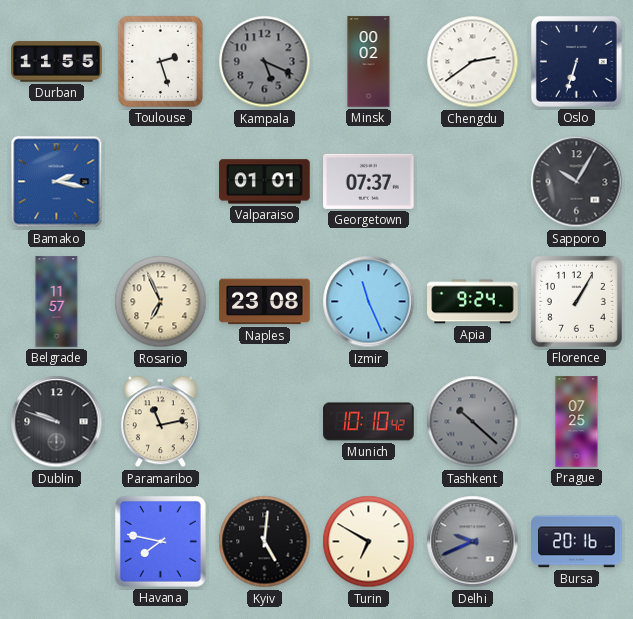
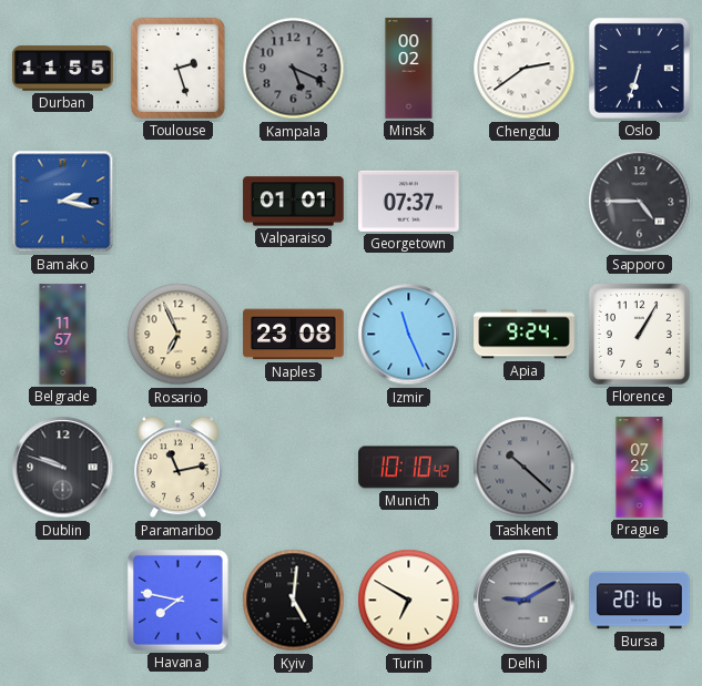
Sapporo: 10:05 -> 4:45 (640, 202)
Delhi: 9:41 -> 9:10 (525, 601)
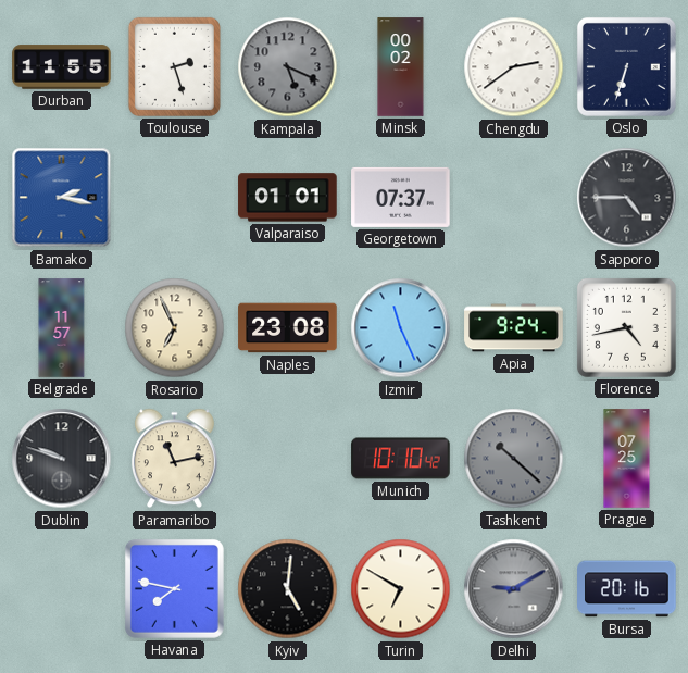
Florence: 1:05 -> 4:43 (626, 327)
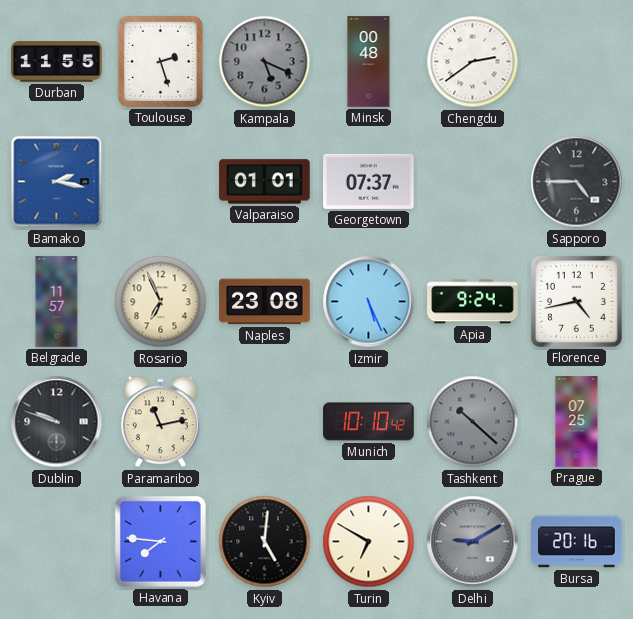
Minsk: 00:02 -> 00:48 (369, 62)
Oslo: 6:33 -> none (626, 66)
Izmir: 11:26 -> 5:26 (369, 302)
Havana: 7:47 -> 7:46 (160, 541)
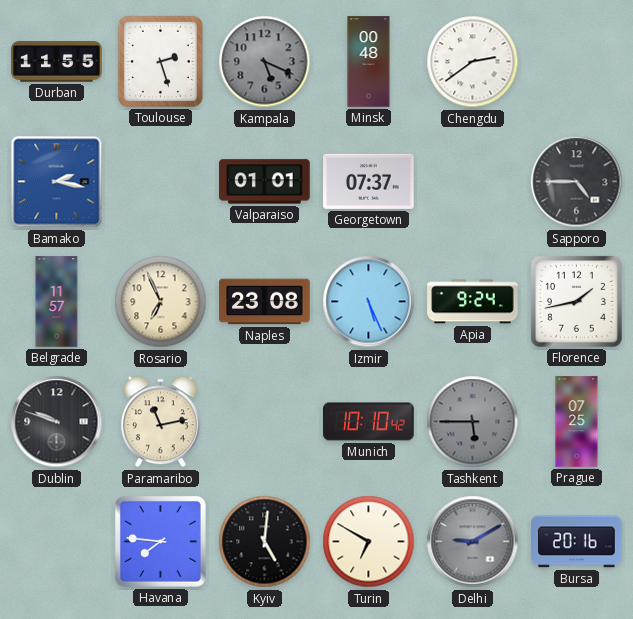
Florence: 4:43 -> 1:43 (576, 301)
Tashkent: 10:22 -> 5:45 (473, 422)
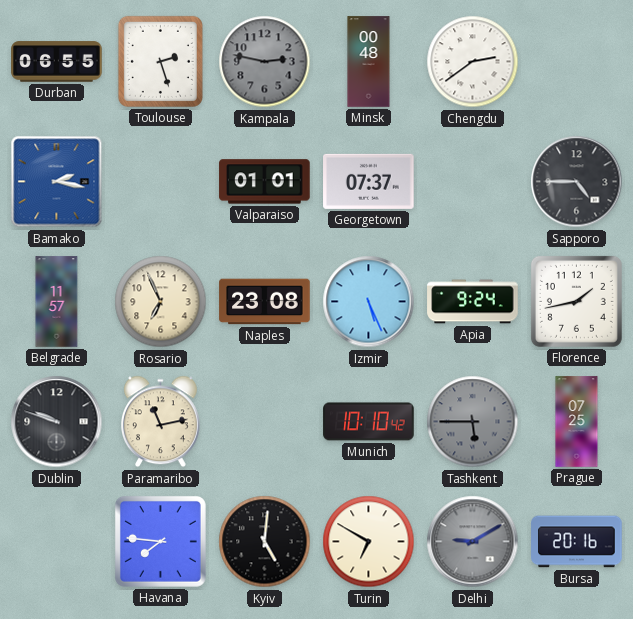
Durban: 11:55 -> 06:55 (57, 62)
Kampala: 5:19 -> 2:47 (265, 62)
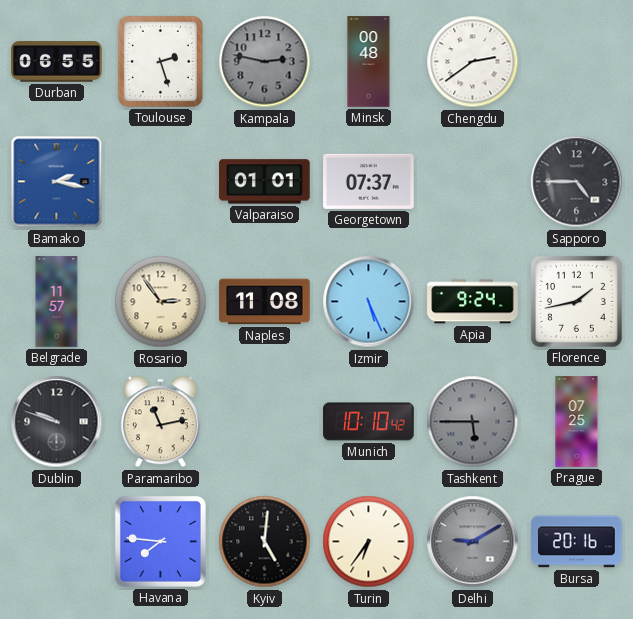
Rosario: 6:56 -> 2:54 (161, 302)
Naples: 23:08 -> 11:08 (265, 302)
Turin: 6:50 -> 6:36 (369, 542)
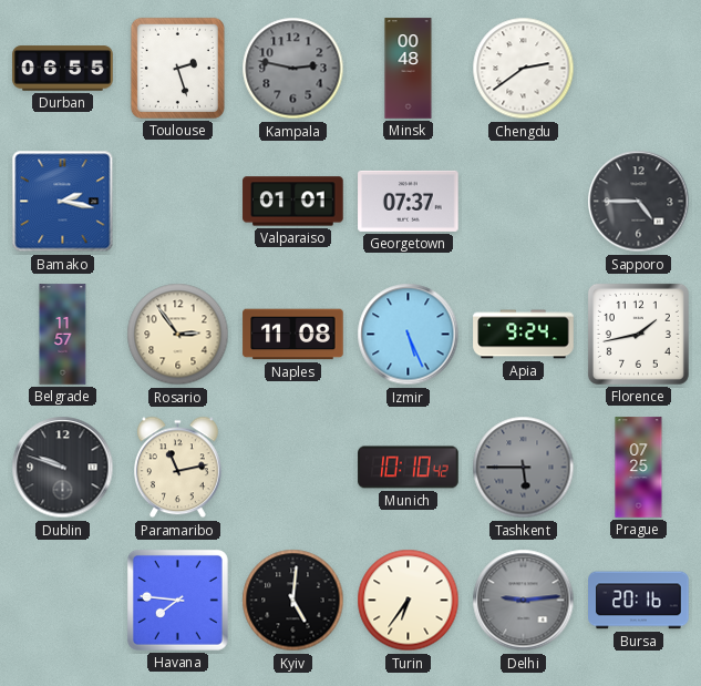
Delhi: 9:10 -> 9:14 (524, 601)
